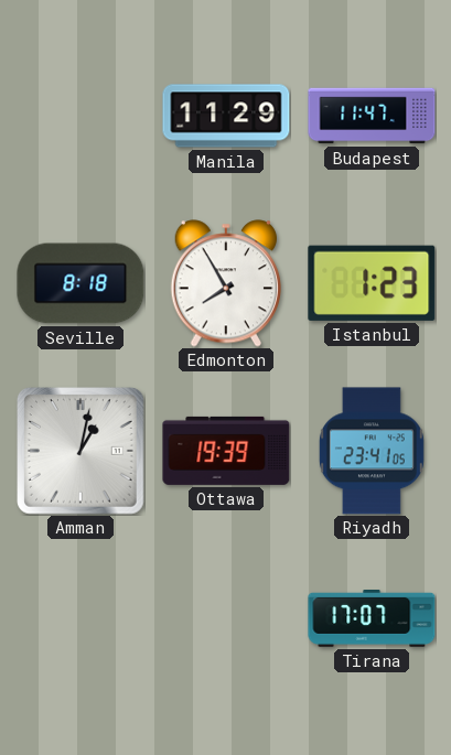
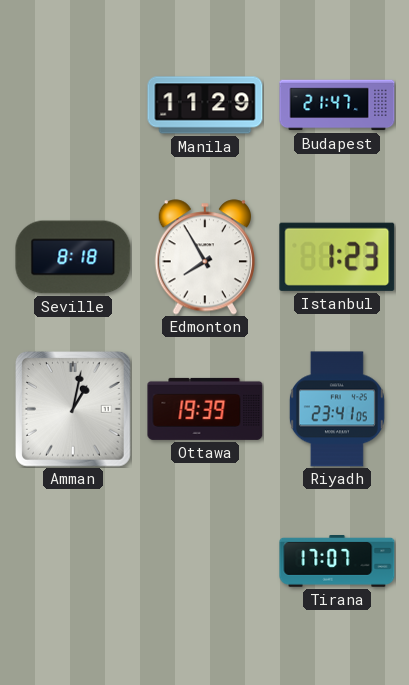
Budapest: 11:47 -> 21:47 (337, 105)
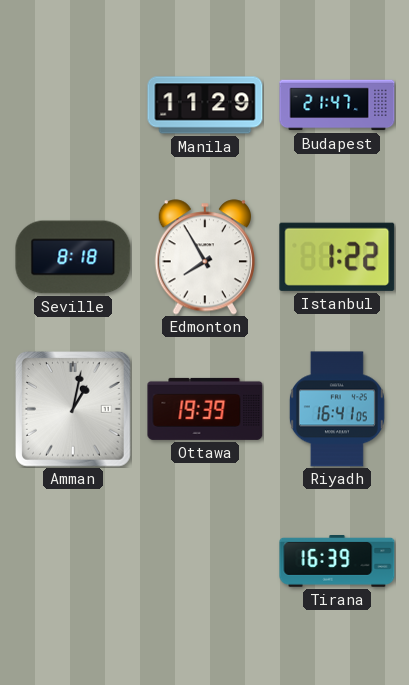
Istanbul: 1:23 -> 1:22 (337, 257)
Riyadh: 23:41 -> 16:41 (337, 409)
Tirana: 17:07 -> 16:39 (337, 562)
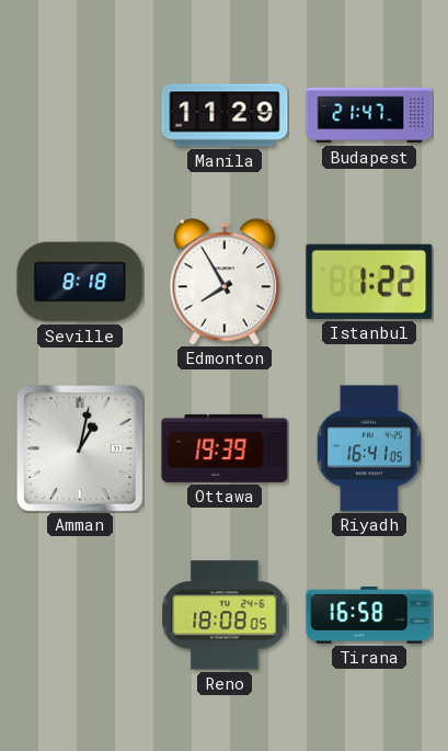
Reno: none -> 18:08 (225, 615)
Tirana: 16:39 -> 16:58 (369, 616)
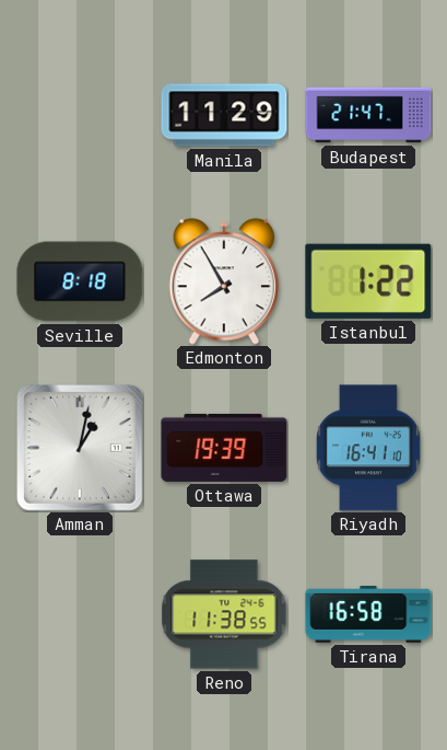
Riyadh: 16:41:05 -> 16:41:10 (368, 448)
Reno: 18:08 -> 11:38 (224, 614)
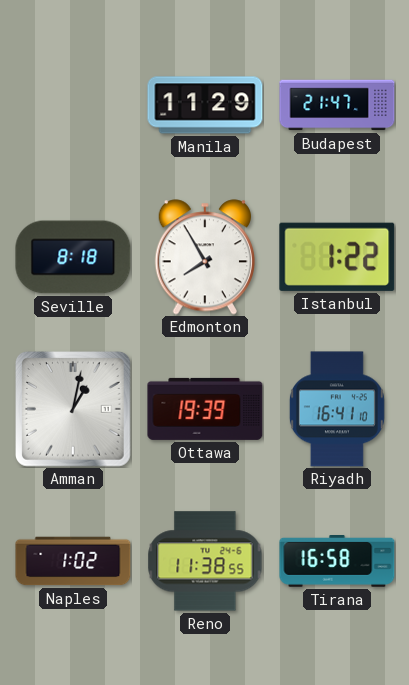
Naples: none -> 1:02 (73, 561)
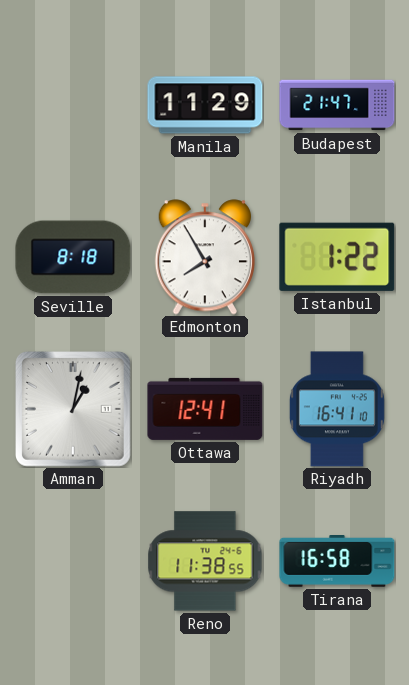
Ottawa: 19:39 -> 12:41 (205, 409)
Naples: 1:02 -> none (73, 561)
